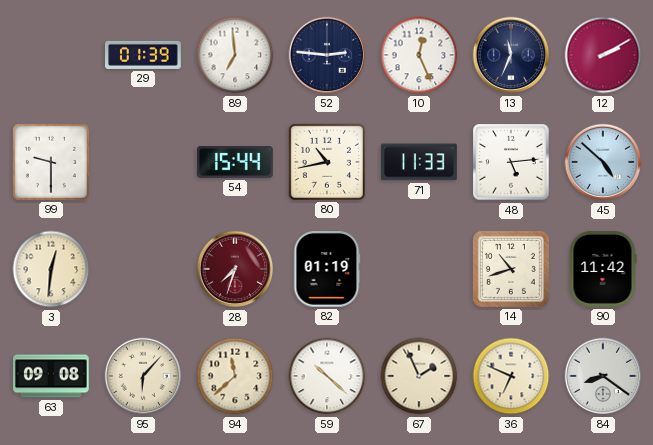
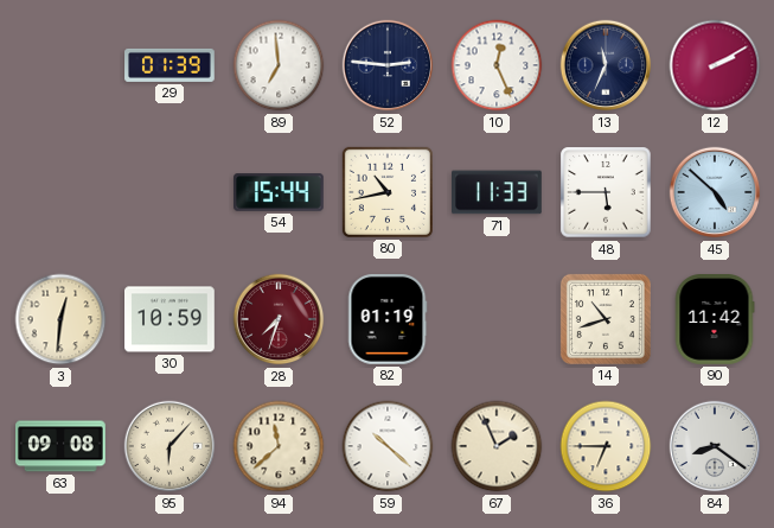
99: 9:30 -> none (51, 162)
48: 5:14 -> 5:45 (606, 192)
30: none -> 10:59 (171, 319)
36: 6:49 -> 6:45 (606, 446)
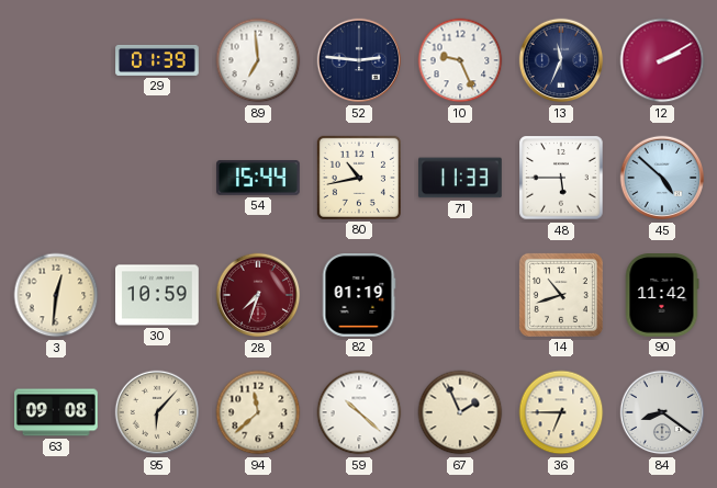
10: 12:26 -> 9:26 (460, 60)
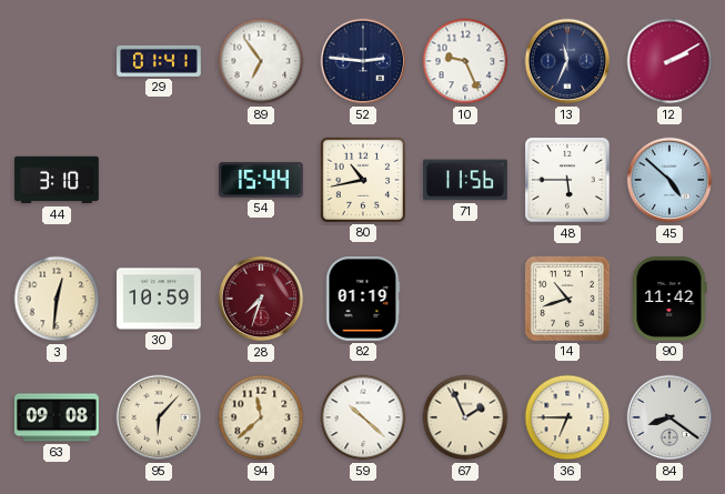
29: 01:39 -> 01:41 (159, 61)
89: 6:59 -> 6:54 (261, 61)
44: none -> 3:10 (57, 180)
71: 11:33 -> 11:56 (466, 180)
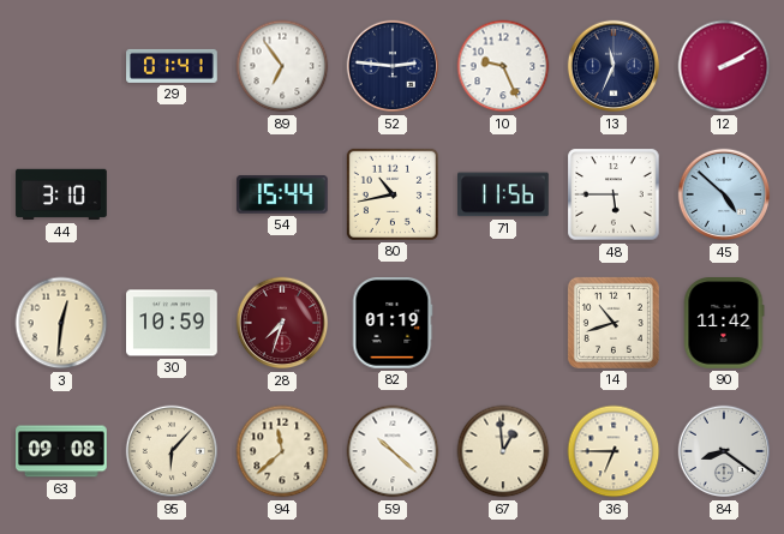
67: 1:56 -> 12:59 (503, 451)
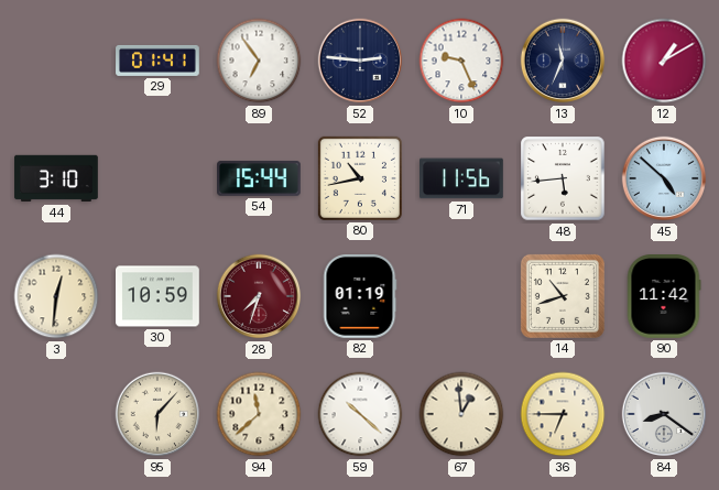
12: 2:10 -> 1:10 (664, 61)
48: 5:45 -> 5:44 (563, 178)
63: 09:08 -> none (62, 451)
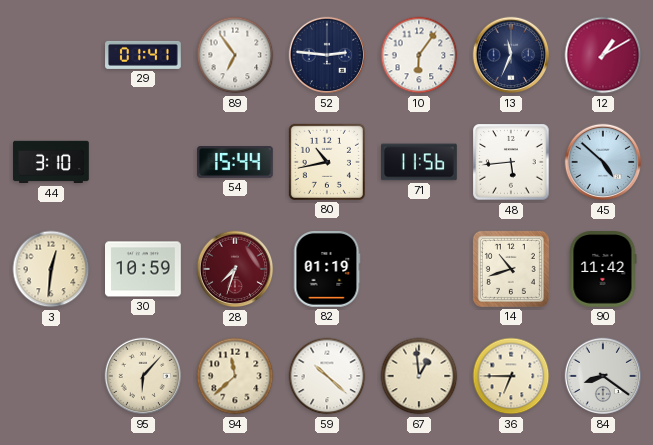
10: 9:26 -> 6:06 (419, 55)
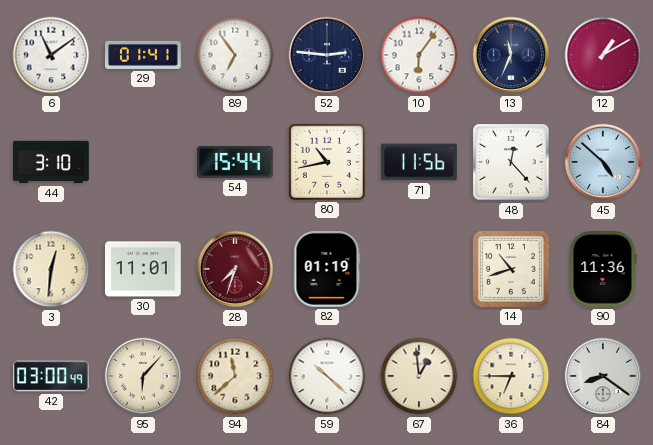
6: none -> 11:09 (51, 55)
48: 5:44 -> 12:23 (511, 162)
30: 10:59 -> 11:01 (144, 269)
90: 11:42 -> 11:36 (603, 270)
42: none -> 03:00 (52, 376)
